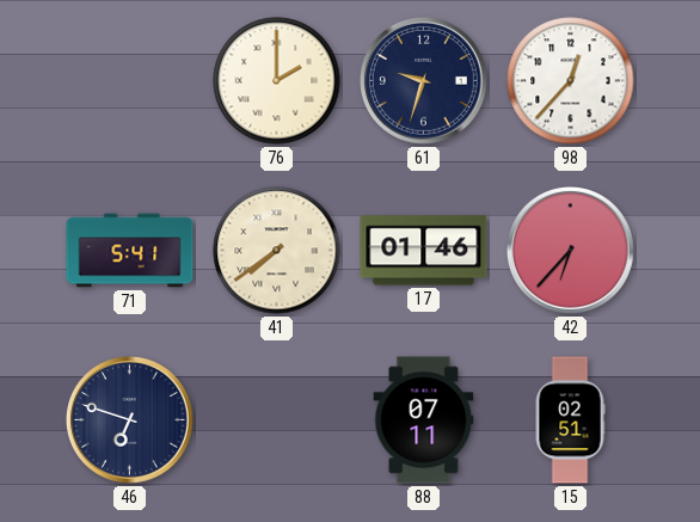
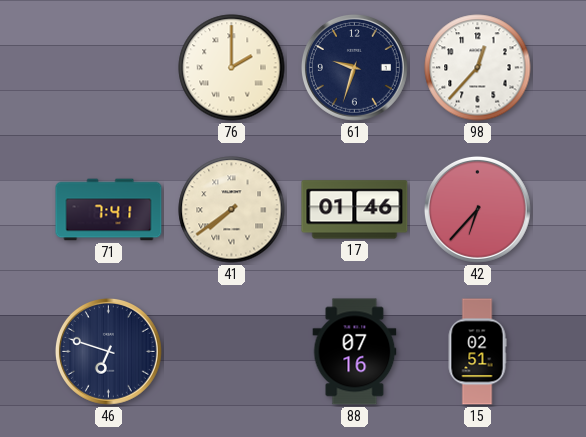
71: 5:41 -> 7:41 (109, 210)
88: 07:11 -> 07:16 (355, 352)
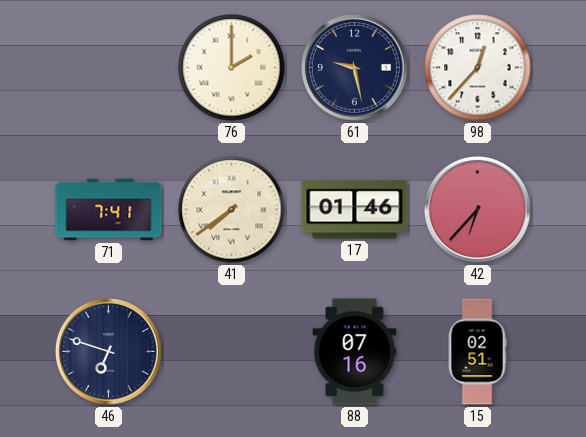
61: 9:33 -> 9:28 (354, 67)
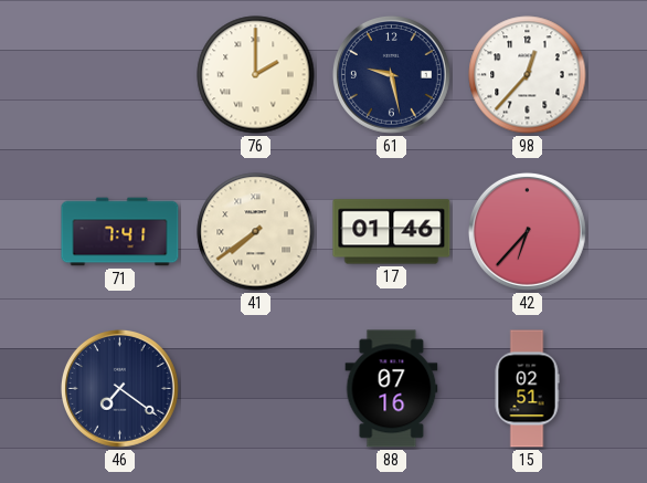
46: 6:48 -> 7:21 (119, 388)
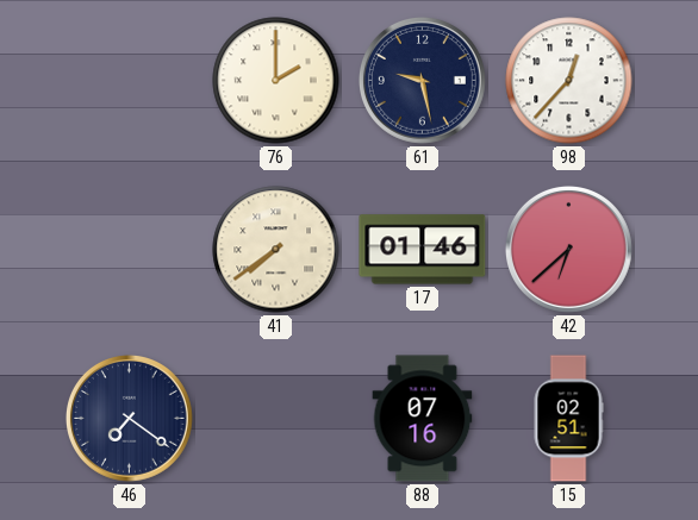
71: 7:41 -> none (120, 232)
42: 6:37 -> 6:38 (568, 249)
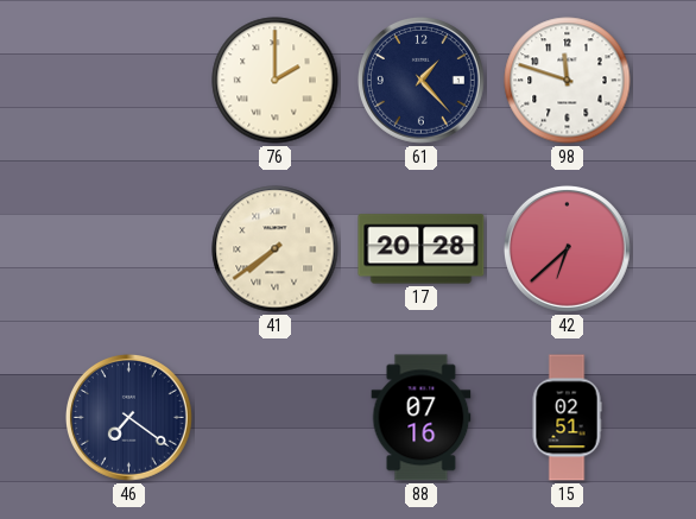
61: 9:28 -> 1:23 (420, 80)
98: 12:37 -> 11:48 (568, 81)
17: 01:46 -> 20:28 (422, 249)
